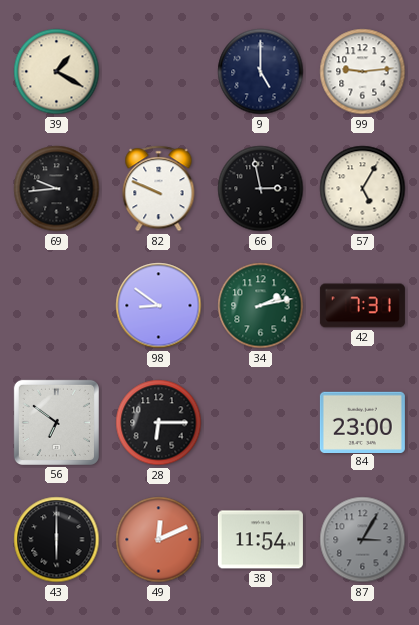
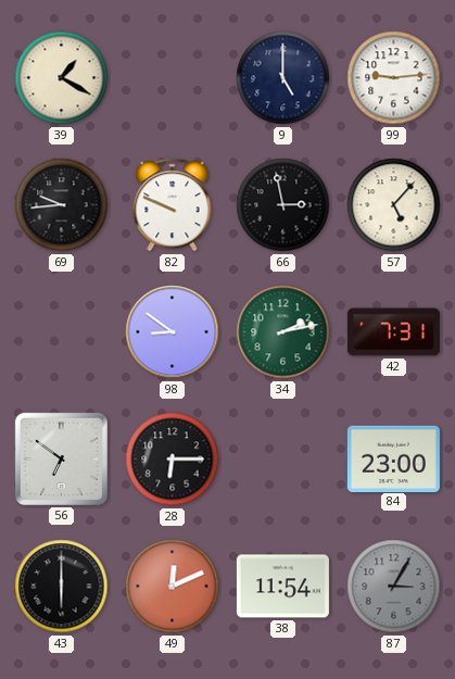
57: 5:05 -> 5:07 (394, 205)
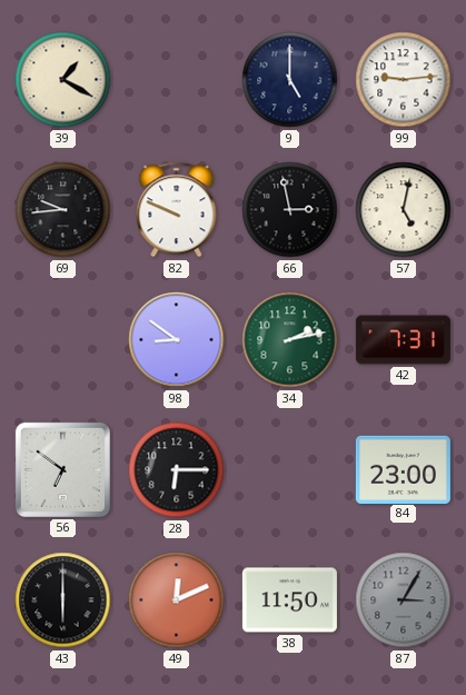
57: 5:07 -> 5:02 (404, 210)
38: 11:54 -> 11:50 (289, 600)
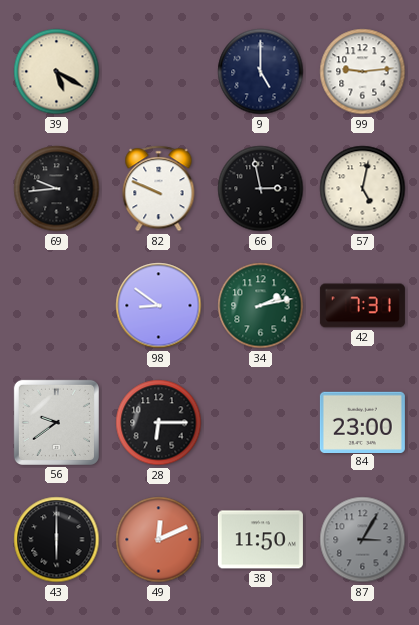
39: 1:20 -> 5:20 (57, 72)
56: 6:51 -> 9:39 (56, 422)
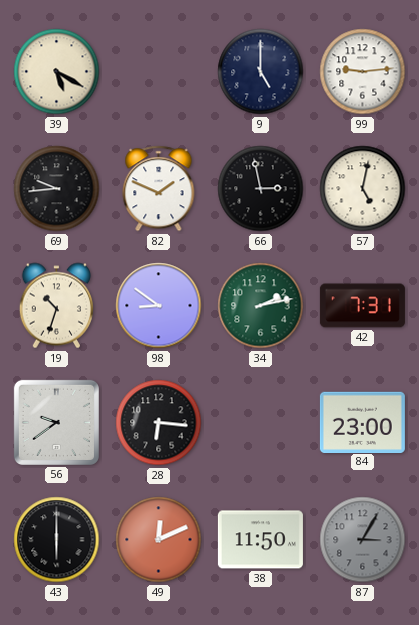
82: 9:49 -> 1:49 (159, 189)
19: none -> 10:33 (56, 306)
28: 6:15 -> 6:16 (159, 423)
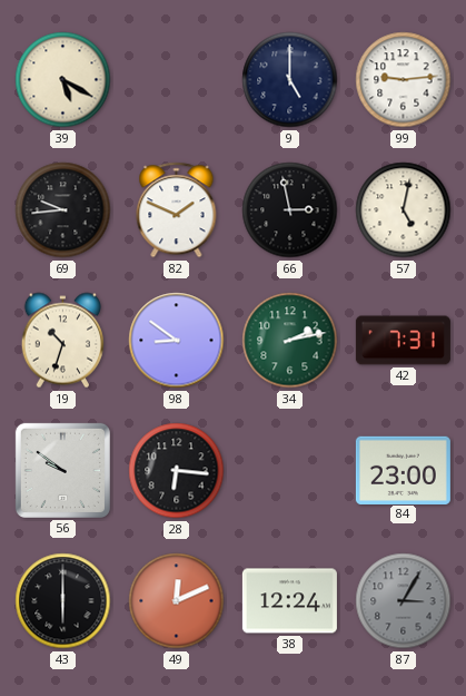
56: 9:39 -> 9:51 (62, 470)
38: 11:50 -> 12:24 (289, 601)
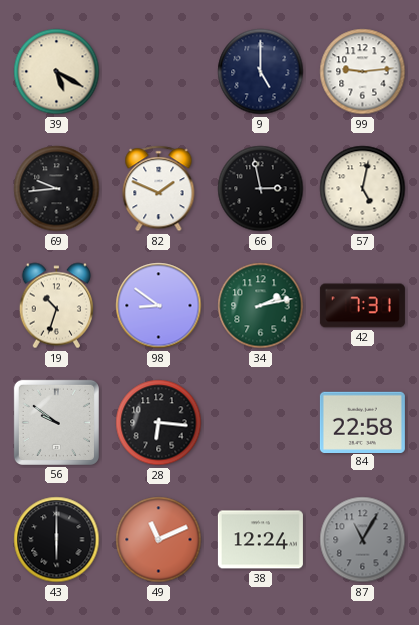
84: 23:00 -> 22:58 (362, 422)
49: 12:11 -> 11:11 (159, 540)
87: 3:05 -> 11:05 (363, 540)
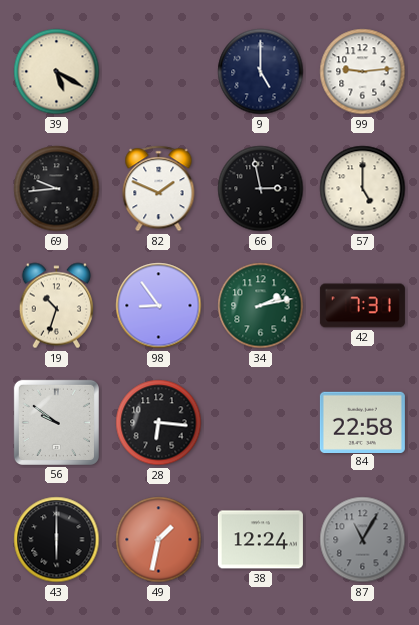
57: 5:02 -> 5:00 (363, 189)
98: 8:51 -> 8:54 (159, 306)
49: 11:11 -> 1:32 (159, 540)
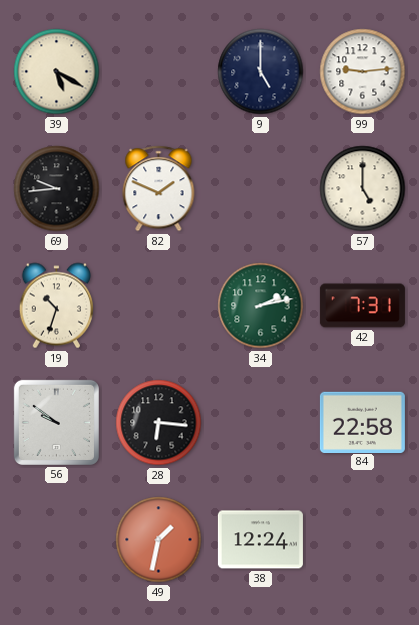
66: 2:58 -> none (261, 189)
98: 8:54 -> none (159, 306)
43: 6:00 -> none (57, 540)
87: 11:05 -> none (363, 540)
